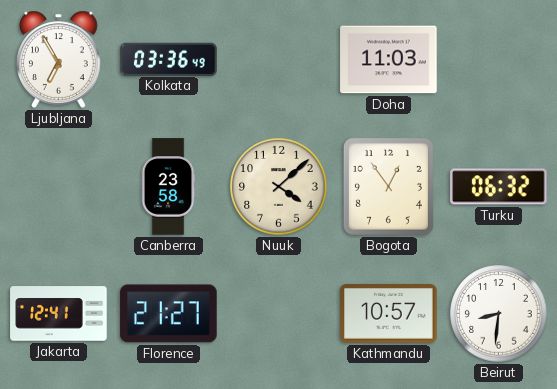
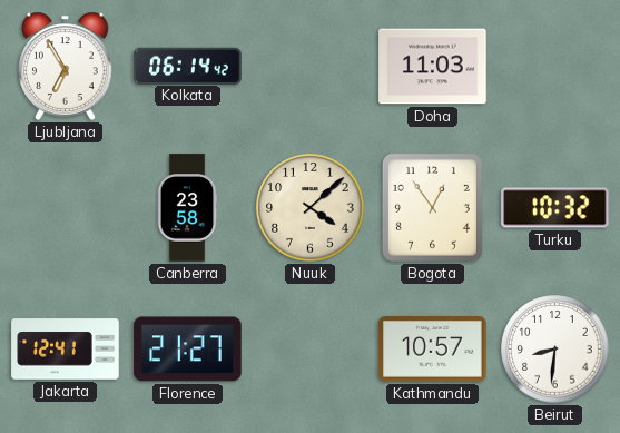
Kolkata: 03:36 -> 06:14 (188, 66)
Turku: 06:32 -> 10:32 (555, 208)
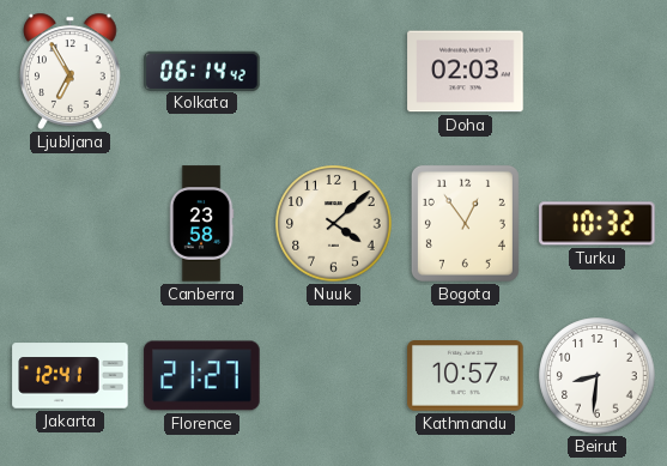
Doha: 11:03 -> 02:03 (466, 72)
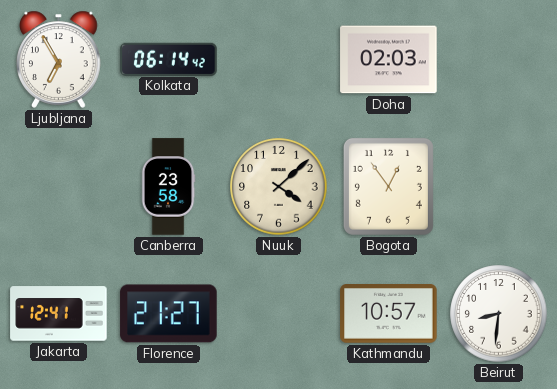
Turku: 10:32 -> none (598, 224)
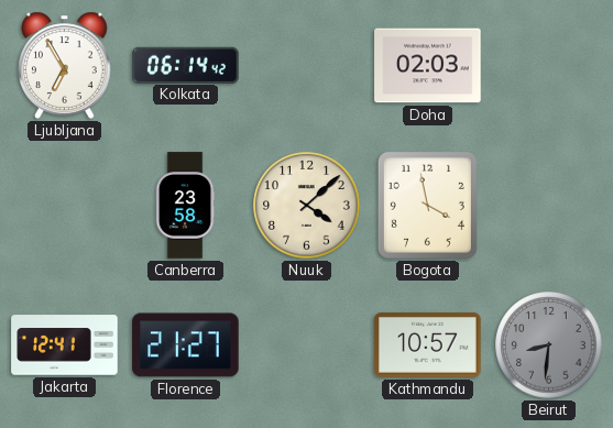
Bogota: 12:54 -> 3:58 (427, 205)
Beirut dial: white -> grey (549, 345)
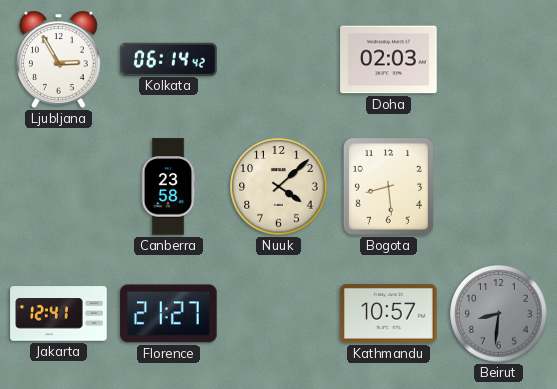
Ljubljana: 6:55 -> 2:55 (59, 59)
Bogota: 3:58 -> 8:29 (388, 186)
